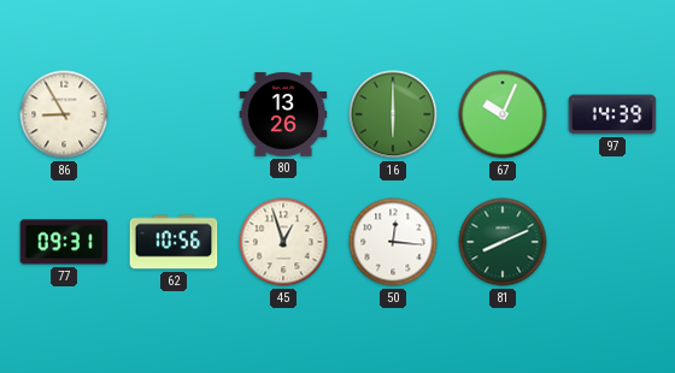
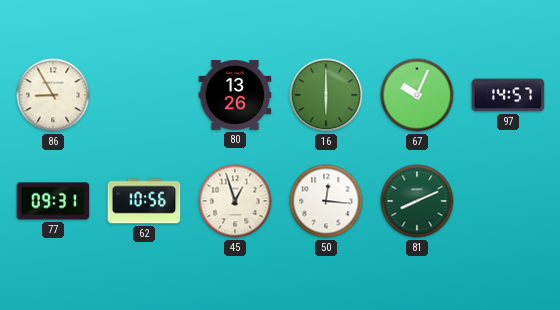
97: 14:39 -> 14:57 (508, 95)
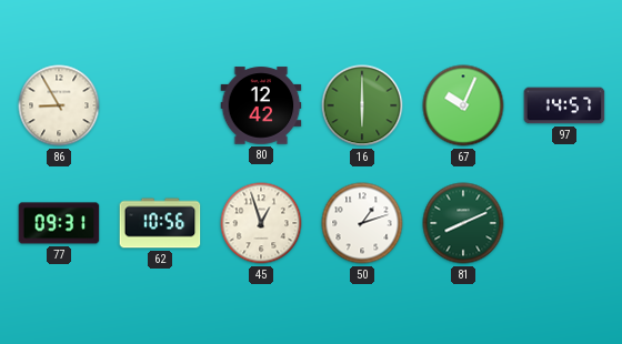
80: 13:26 -> 12:42 (261, 105)
50: 12:16 -> 1:12 (362, 223)
